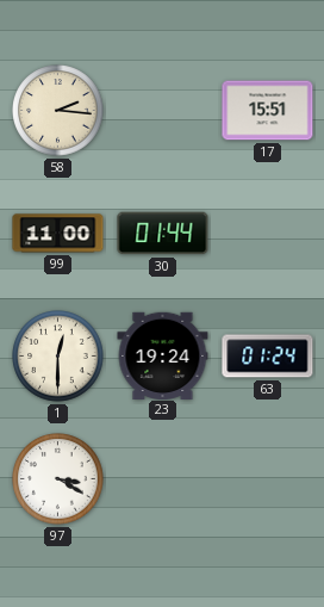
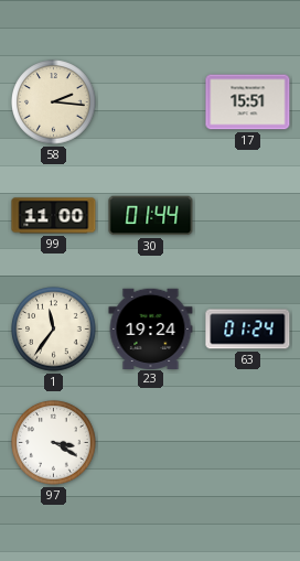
1: 12:30 -> 11:36 (54, 330)
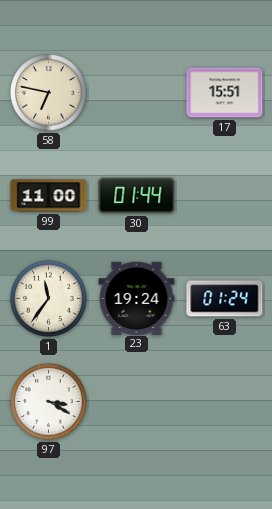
58: 2:16 -> 6:47 (49, 93)
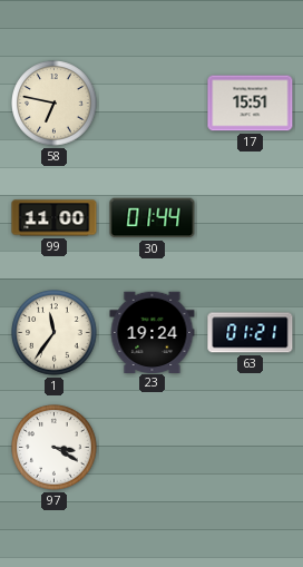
63: 01:24 -> 01:21 (251, 333)
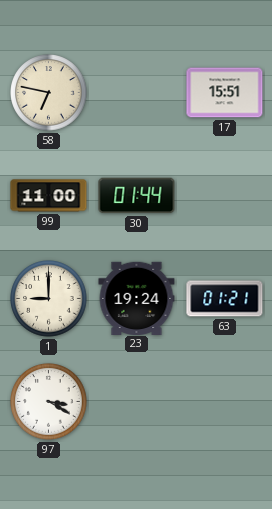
1: 11:36 -> 9:00 (49, 299)
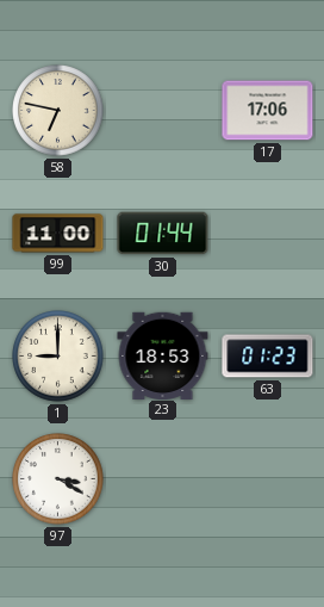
17: 15:51 -> 17:06 (268, 111)
23: 19:24 -> 18:53 (163, 355)
63: 01:21 -> 01:23 (268, 357)
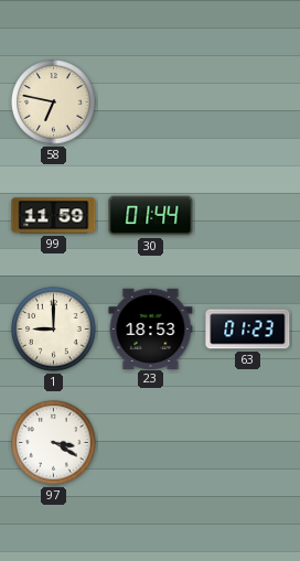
17: 17:06 -> none (268, 111)
99: 11:00 -> 11:59 (54, 216)
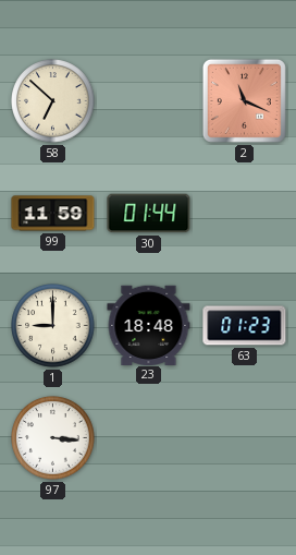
58: 6:47 -> 6:52 (53, 101)
2: none -> 11:19 (244, 100)
23: 18:53 -> 18:48 (149, 325)
97: 3:20 -> 3:16 (53, 438)
